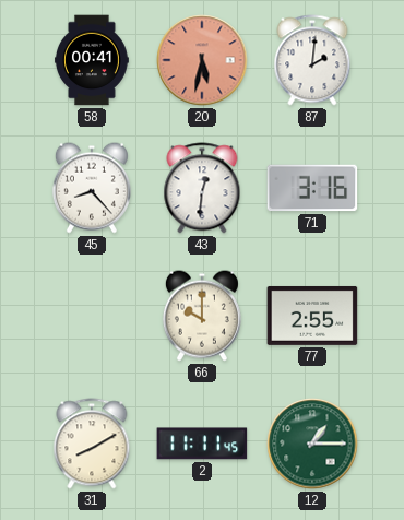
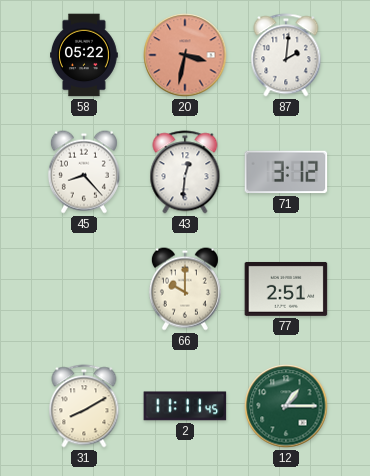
58: 00:41 -> 05:22 (85, 55)
20: 5:32 -> 3:32 (185, 55)
71: 3:16 -> 3:12 (286, 172)
77: 2:55 -> 2:51 (286, 289)
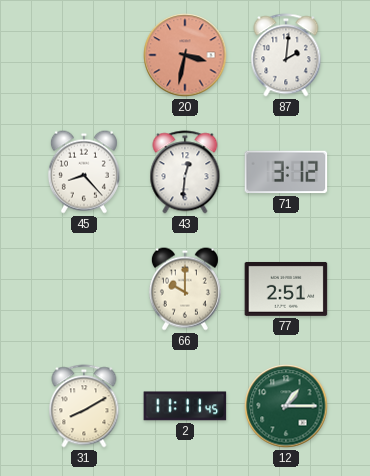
58: 05:22 -> none (85, 55)
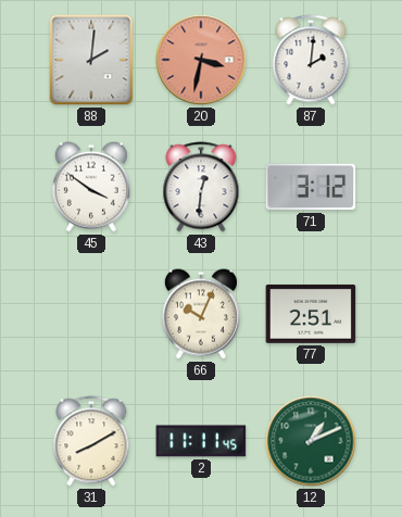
88: none -> 2:01 (91, 60)
45: 8:23 -> 3:51 (91, 187)
66: 10:00 -> 10:04 (201, 314)
12: 1:15 -> 1:11 (311, 441)
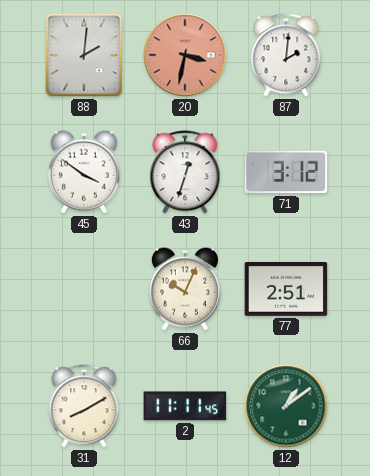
43: 12:31 -> 12:33 (185, 172)
12: 1:11 -> 1:09 (286, 406)
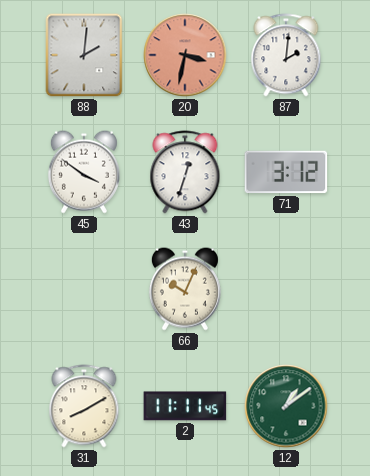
77: 2:51 -> none (286, 289)
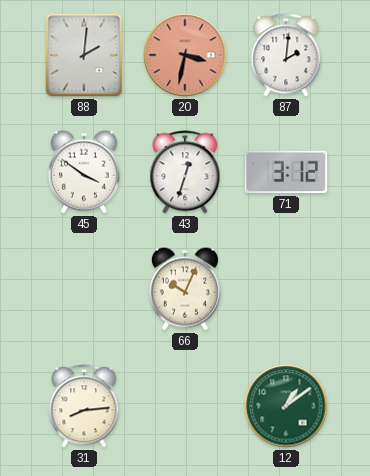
31: 8:10 -> 8:14 (84, 406)
2: 11:11 -> none (185, 406)
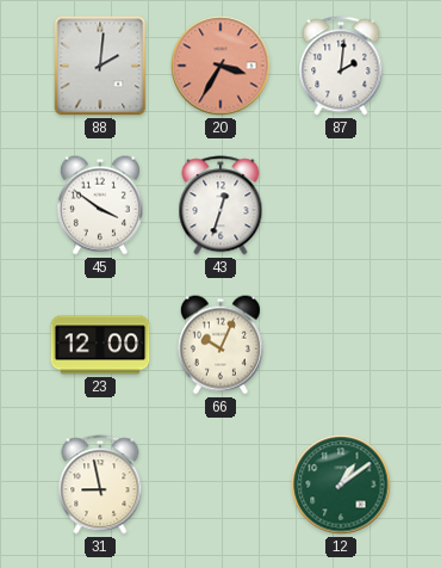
20: 3:32 -> 3:35 (220, 66)
71: 3:12 -> none (286, 172)
23: none -> 12:00 (100, 345)
31: 8:14 -> 8:58 (100, 484)
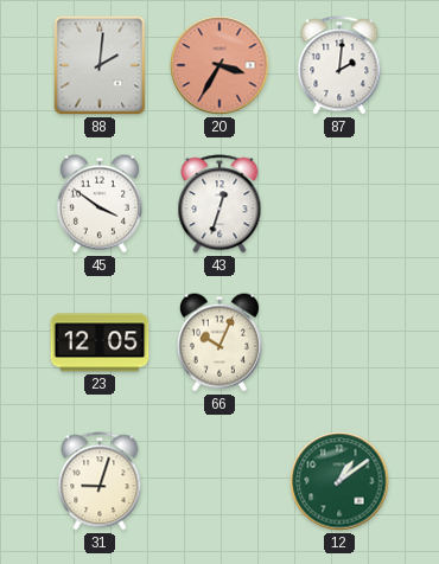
23: 12:00 -> 12:05 (100, 342)
31: 8:58 -> 9:03 (100, 481)
